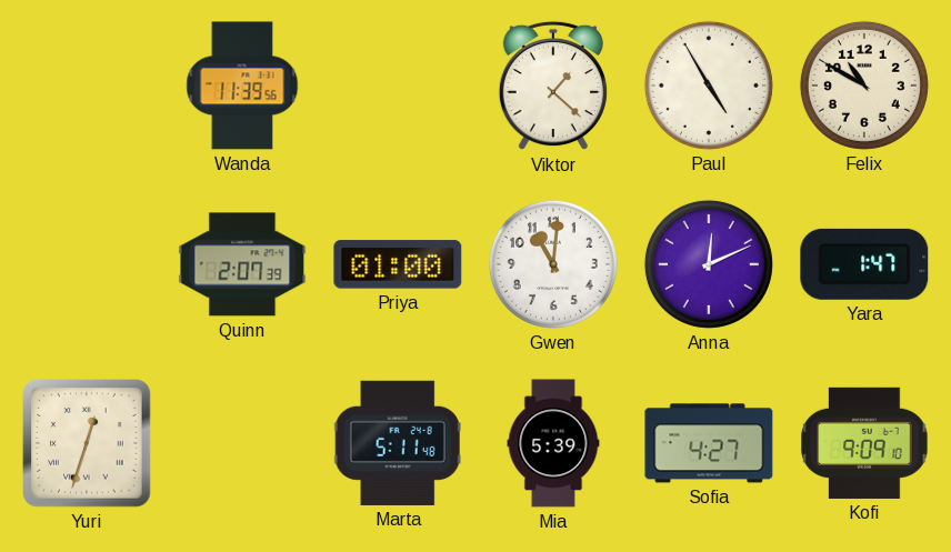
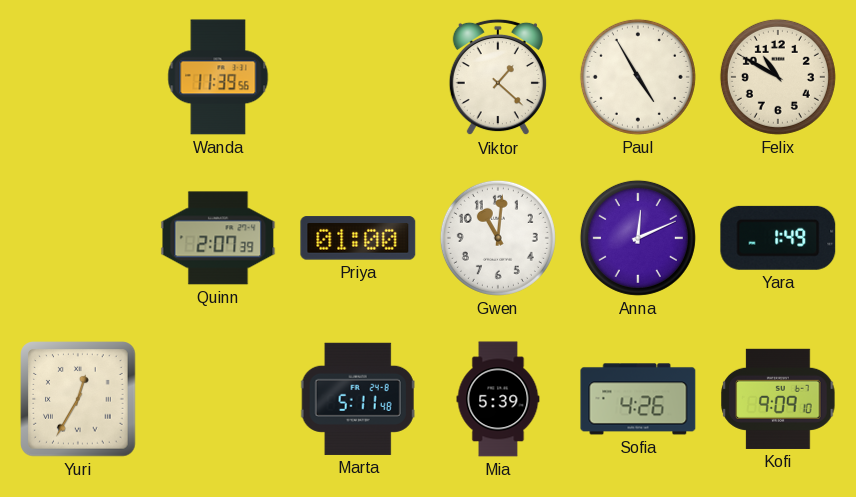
Yara: 1:47 -> 1:49 (778, 238)
Yuri: 12:33 -> 12:35 (78, 399)
Sofia: 4:27 -> 4:26 (638, 399)
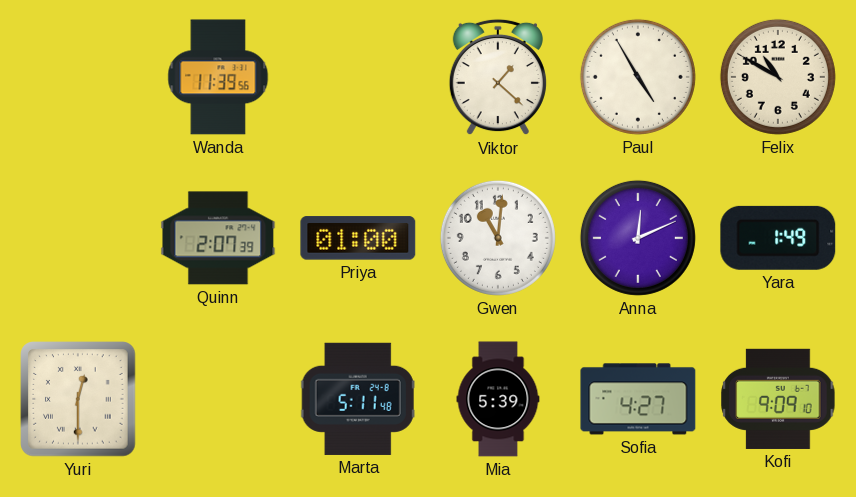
Yuri: 12:35 -> 12:30 (78, 399)
Sofia: 4:26 -> 4:27 (638, 399)
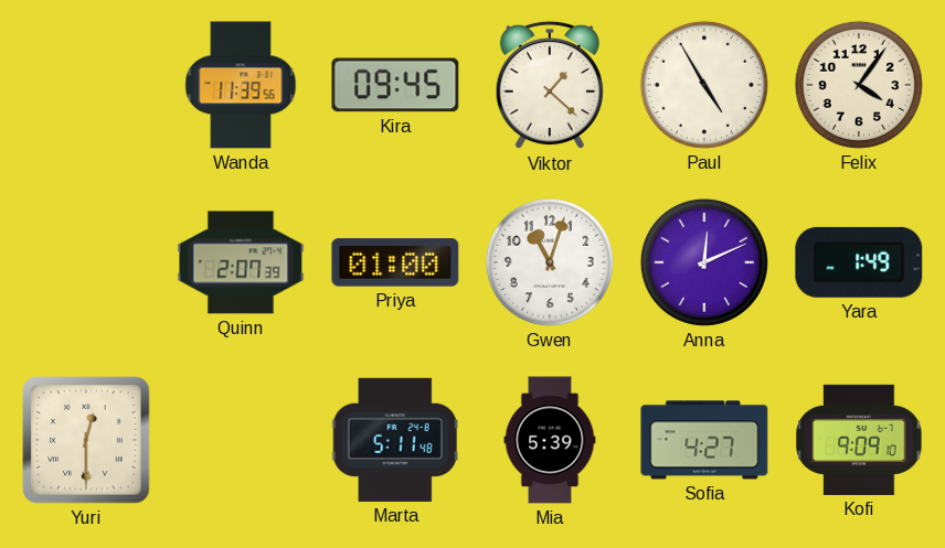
Kira: none -> 09:45 (395, 85)
Felix: 10:50 -> 4:06 (859, 85)
Gwen: 11:01 -> 11:03 (550, 262)
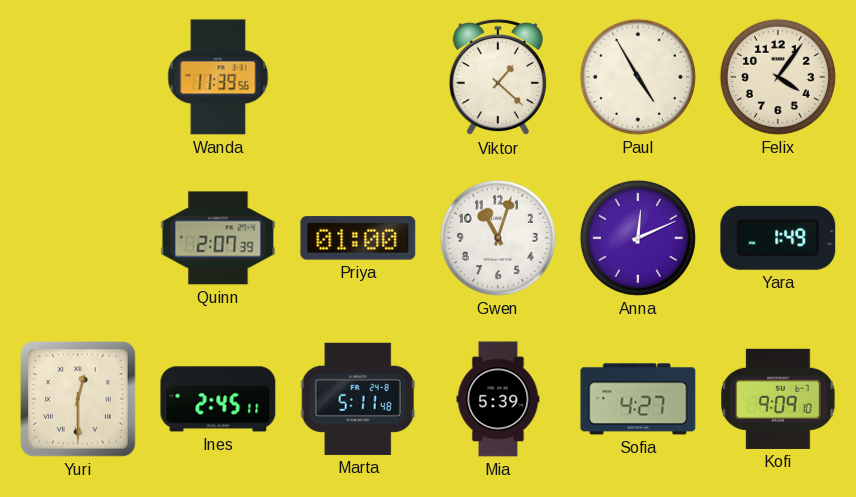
Kira: 09:45 -> none (395, 85)
Ines: none -> 2:45 (218, 399)
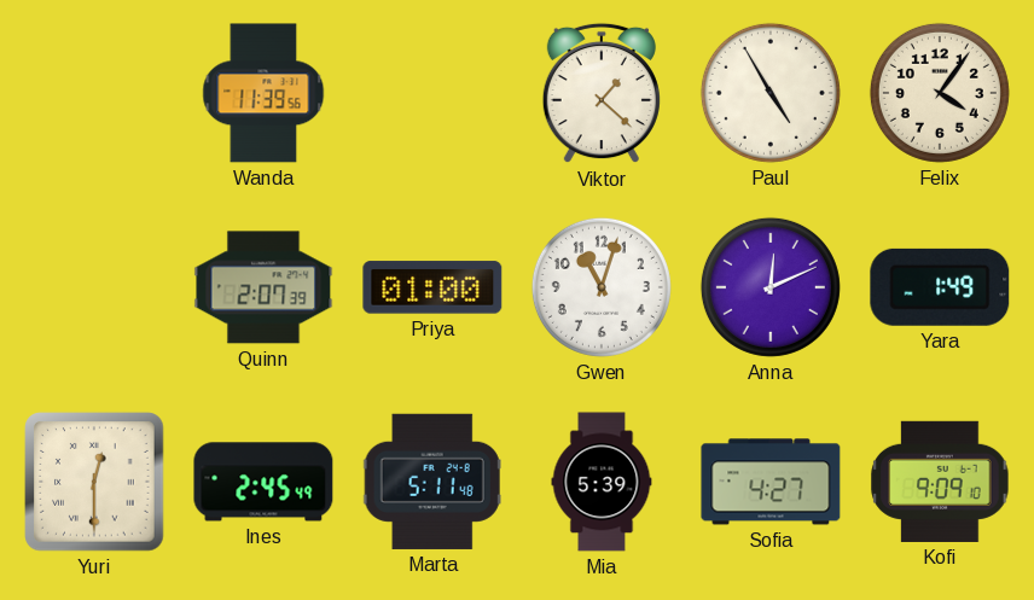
Ines: 2:45:11 -> 2:45:49 (263, 482)
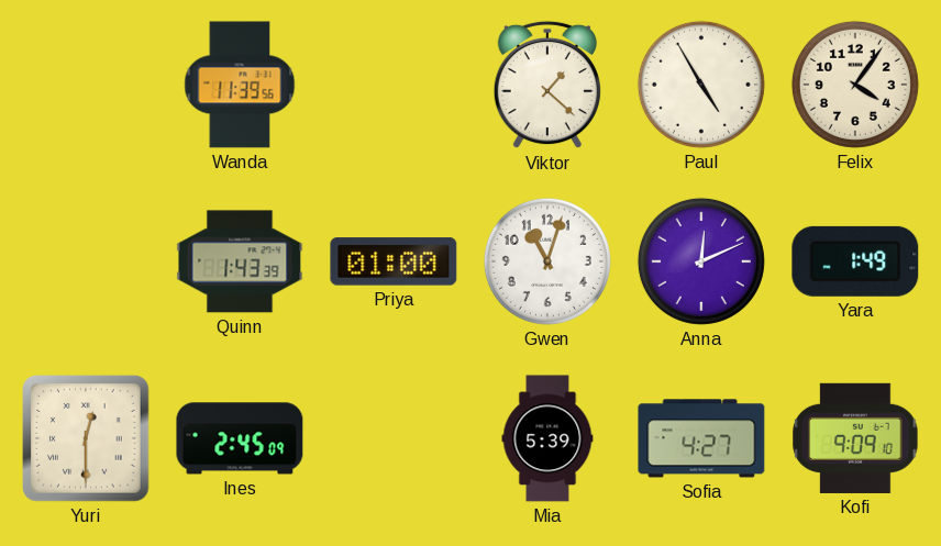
Quinn: 2:07 -> 1:43 (240, 261)
Ines: 2:45:49 -> 2:45:09 (240, 438)
Marta: 5:11 -> none (432, 482)
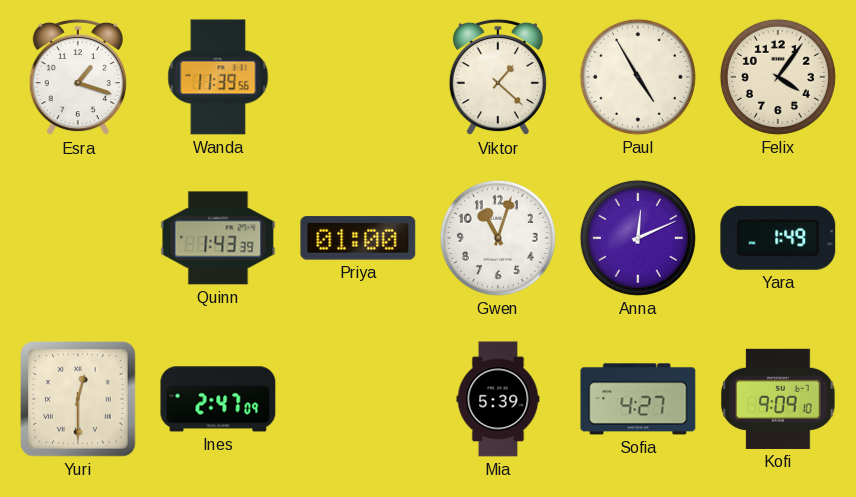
Esra: none -> 1:18 (78, 77)
Ines: 2:45 -> 2:47 (218, 399)
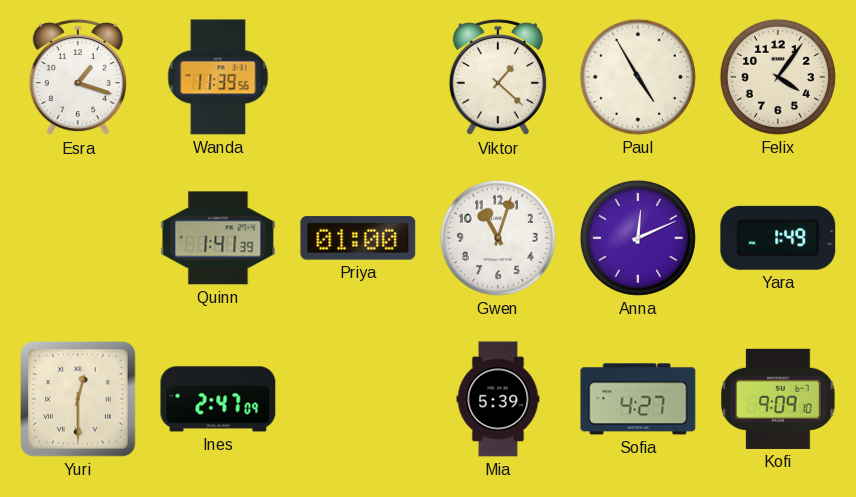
Quinn: 1:43 -> 1:41 (218, 238)
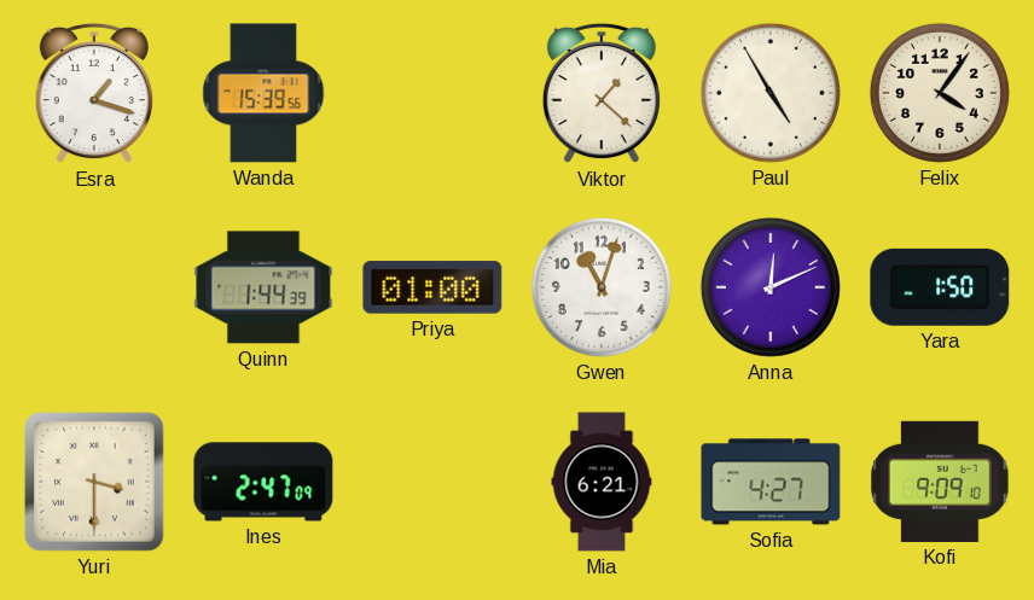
Wanda: 11:39 -> 15:39 (263, 93)
Quinn: 1:41 -> 1:44 (263, 287)
Yara: 1:49 -> 1:50 (940, 287)
Yuri: 12:30 -> 3:30 (94, 482)
Mia: 5:39 -> 6:21 (602, 482)
